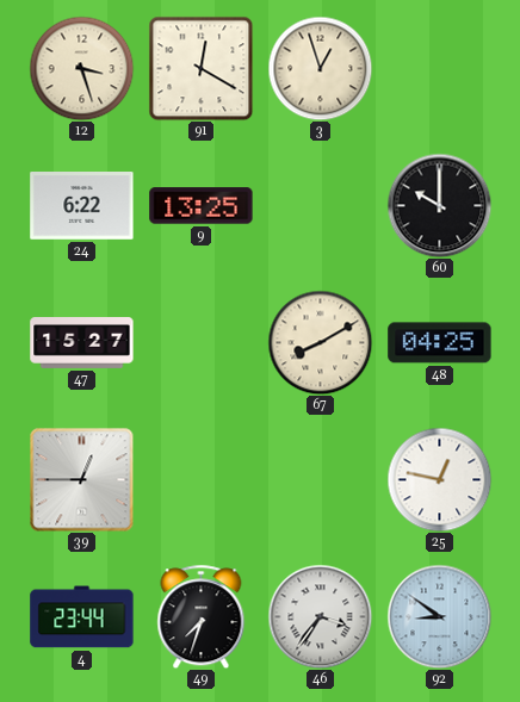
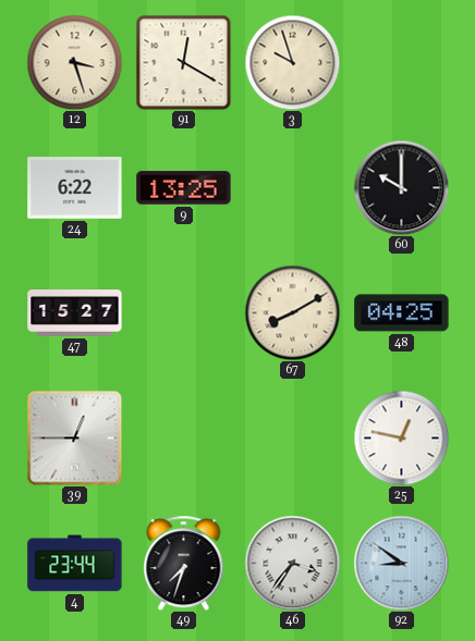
3: 12:57 -> 9:57 (292, 62)
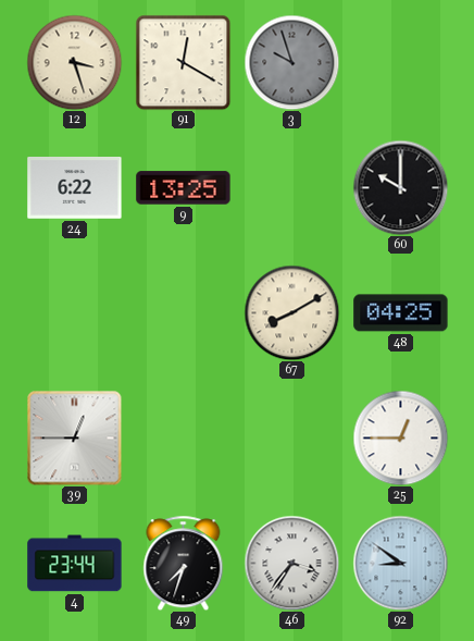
3 dial: cream -> grey (291, 62)
47: 15:27 -> none (75, 313)
25: 12:47 -> 12:45 (400, 437)
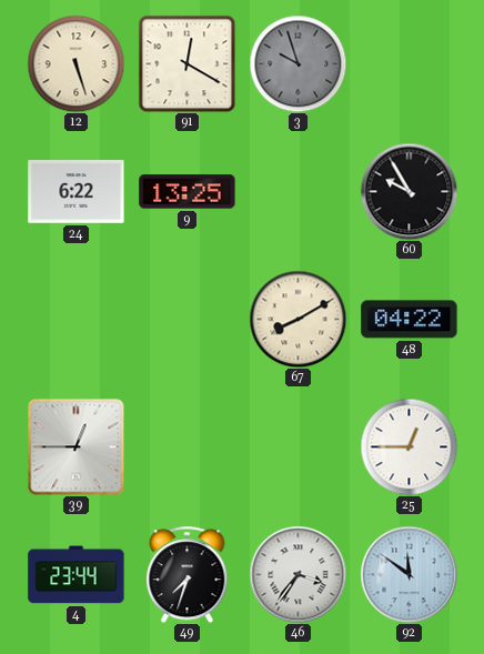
12: 3:27 -> 5:27 (75, 63)
60: 10:00 -> 9:55 (409, 191)
48: 04:25 -> 04:22 (410, 320)
92: 8:51 -> 11:51 (409, 574)
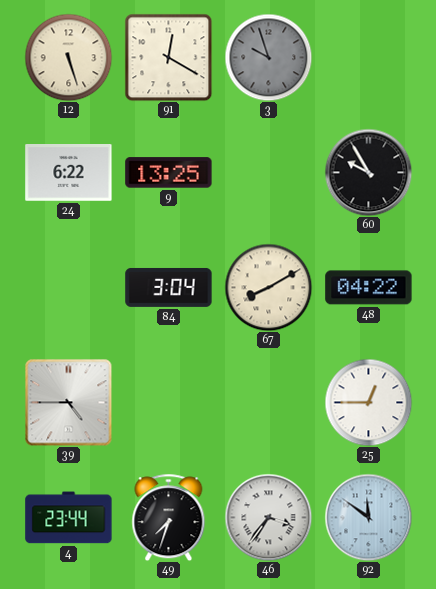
84: none -> 3:04 (169, 287)
39: 12:45 -> 4:45 (68, 402)
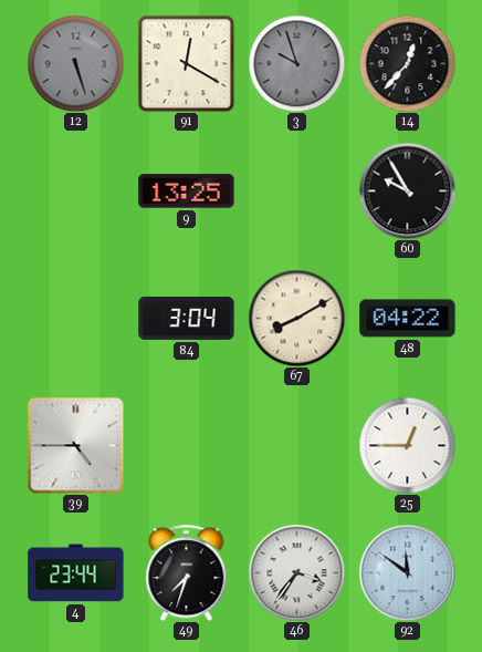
12 dial: cream -> grey (75, 63)
14: none -> 12:37 (407, 63)
24: 6:22 -> none (69, 173)
